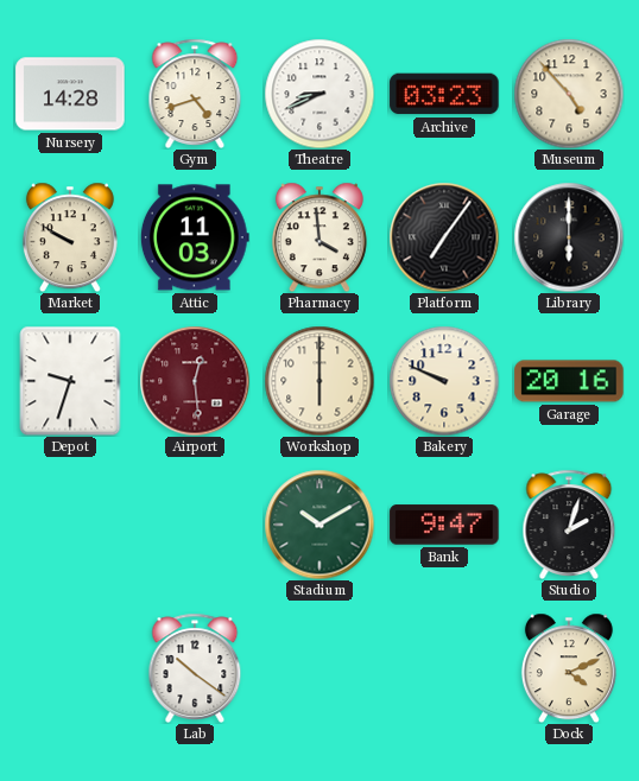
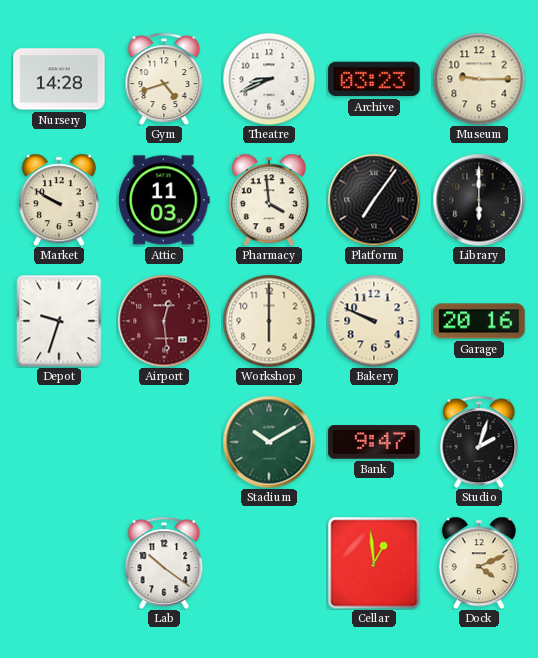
Museum: 4:53 -> 9:15 (479, 79)
Cellar: none -> 12:59 (374, 563)
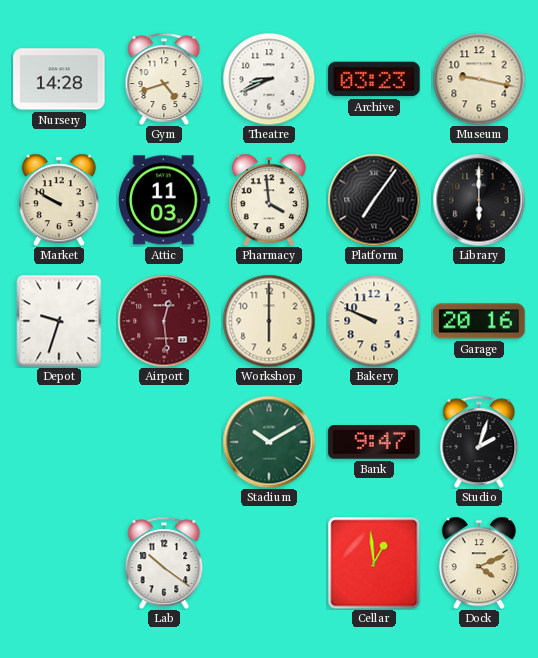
Museum: 9:15 -> 9:17 (479, 79)
